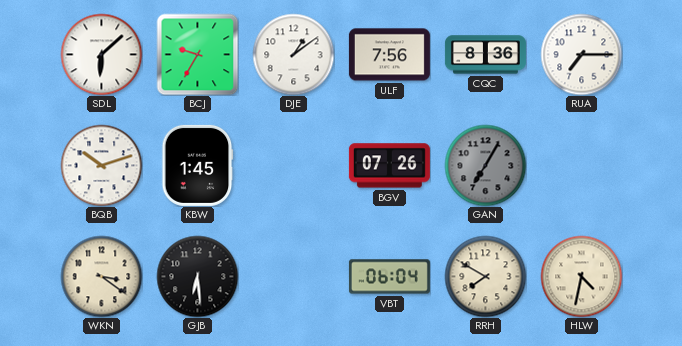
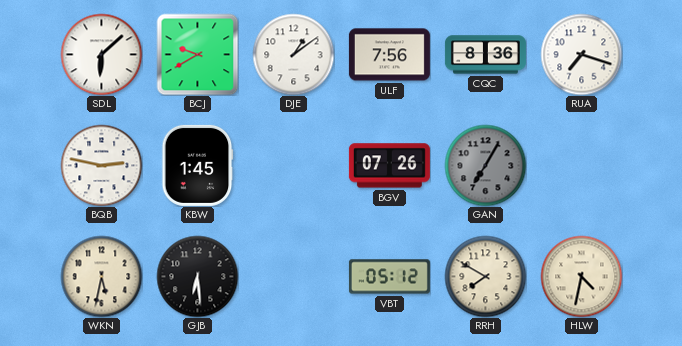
BCJ: 9:35 -> 9:40 (197, 54)
RUA: 7:15 -> 7:18 (581, 54)
BQB: 10:12 -> 2:47 (101, 165)
WKN: 3:21 -> 5:32 (101, 276)
VBT: 06:04 -> 05:12 (389, 277)
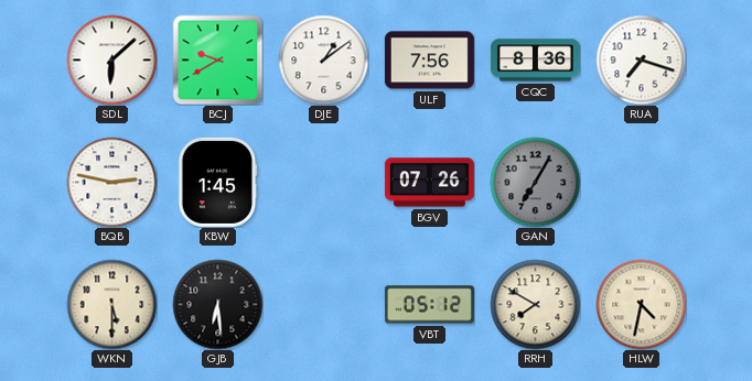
WKN: 5:32 -> 5:30 (111, 304)
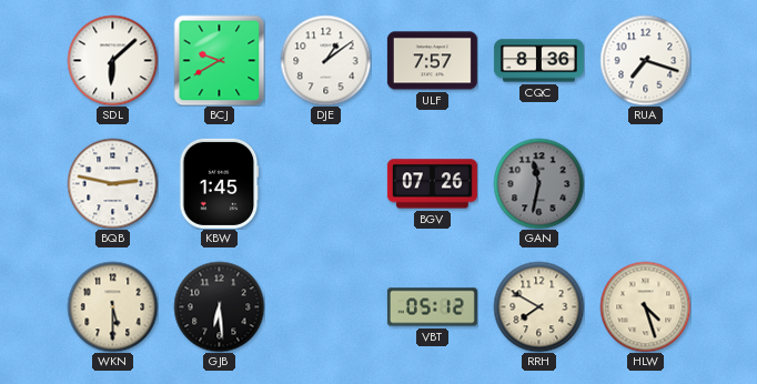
ULF: 7:56 -> 7:57 (432, 61)
GAN: 7:05 -> 11:32 (538, 183)
HLW: 4:32 -> 4:27 (645, 306)
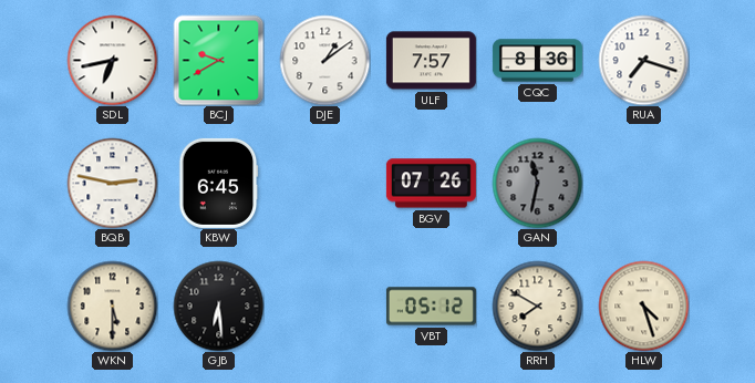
SDL: 6:08 -> 6:43 (112, 60)
KBW: 1:45 -> 6:45 (218, 183)
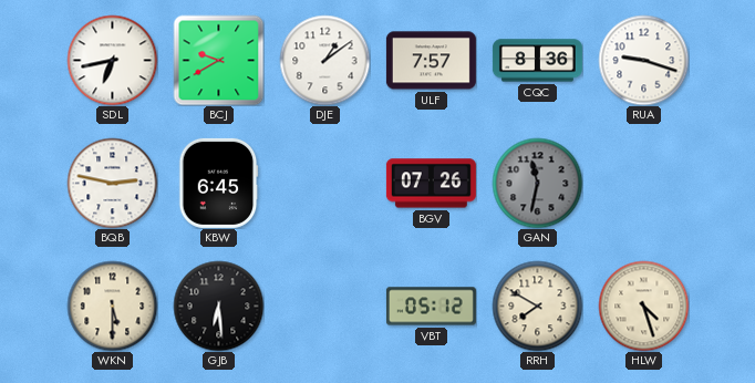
RUA: 7:18 -> 9:18 (643, 60)
